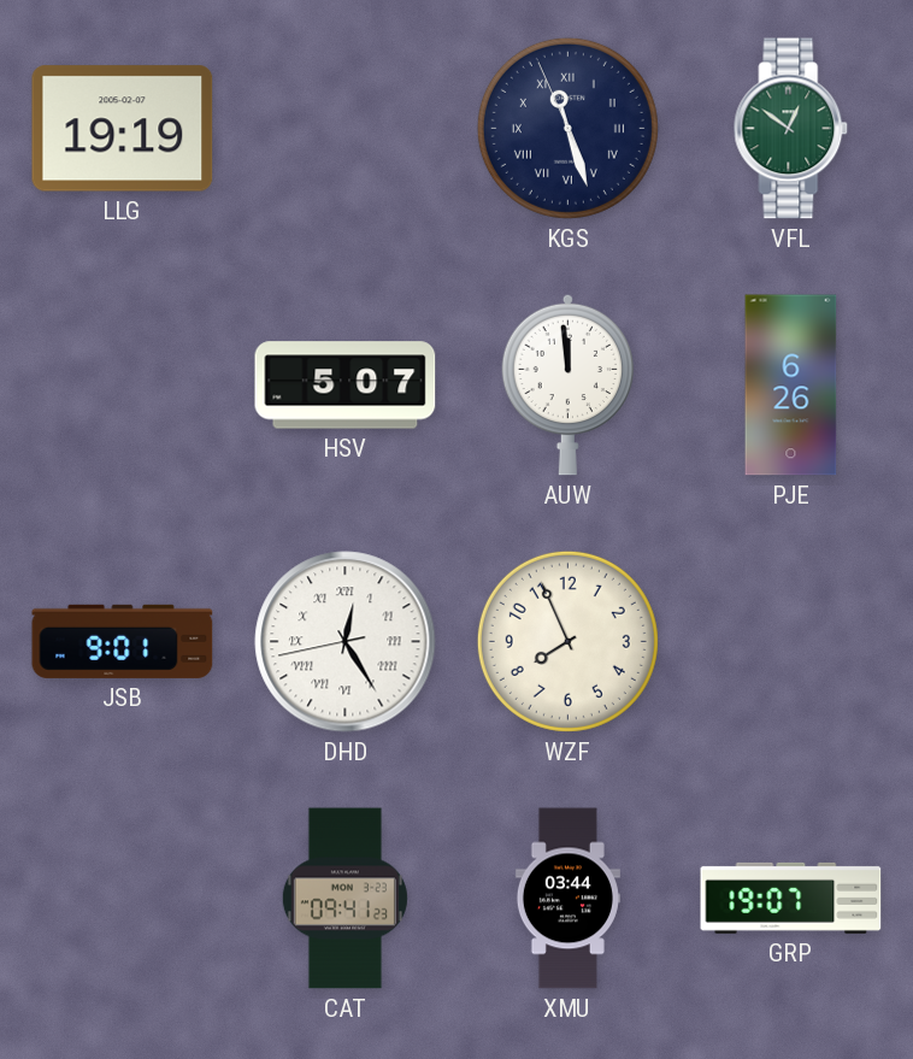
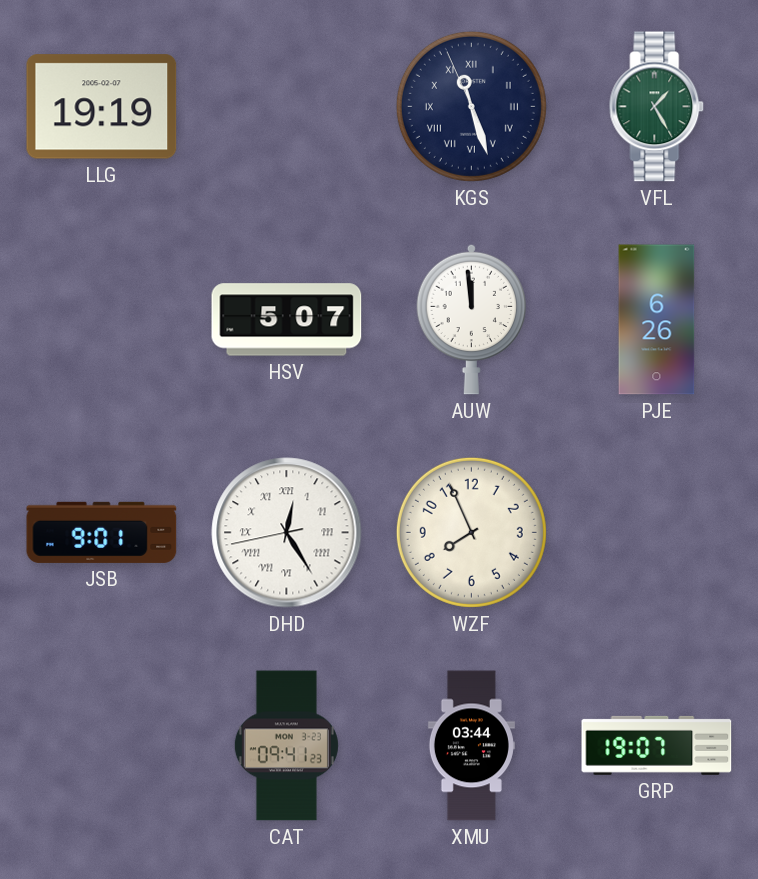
VFL: 12:51 -> 1:25 (657, 107)
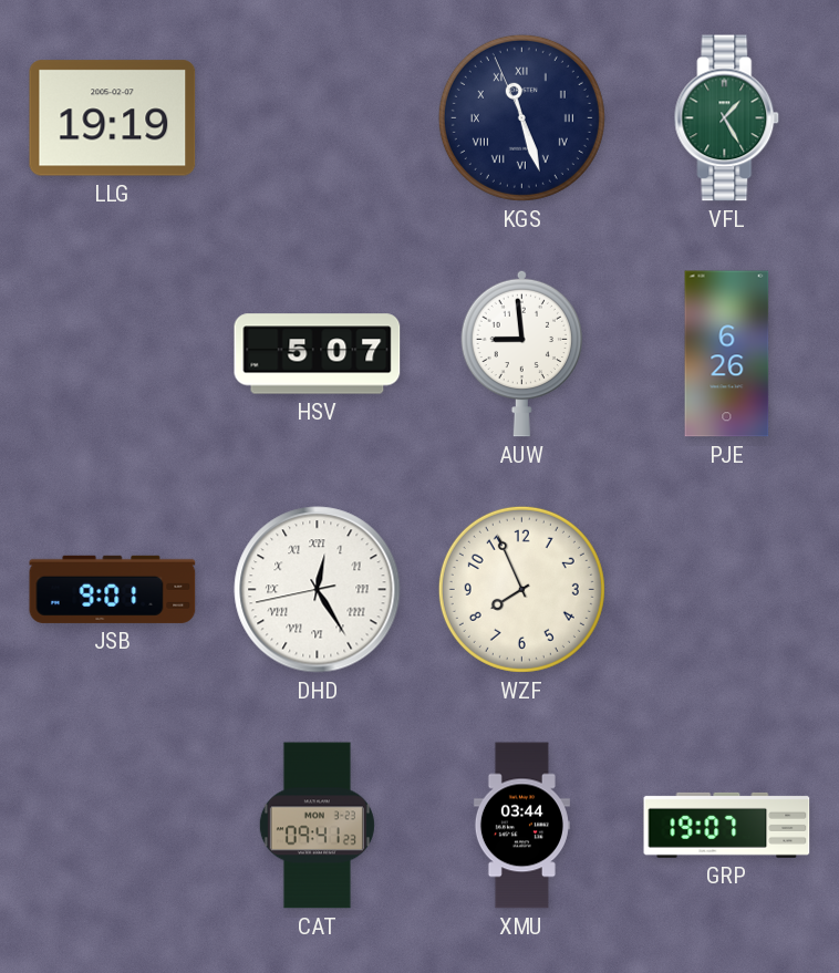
AUW: 11:59 -> 8:59 (522, 353)
